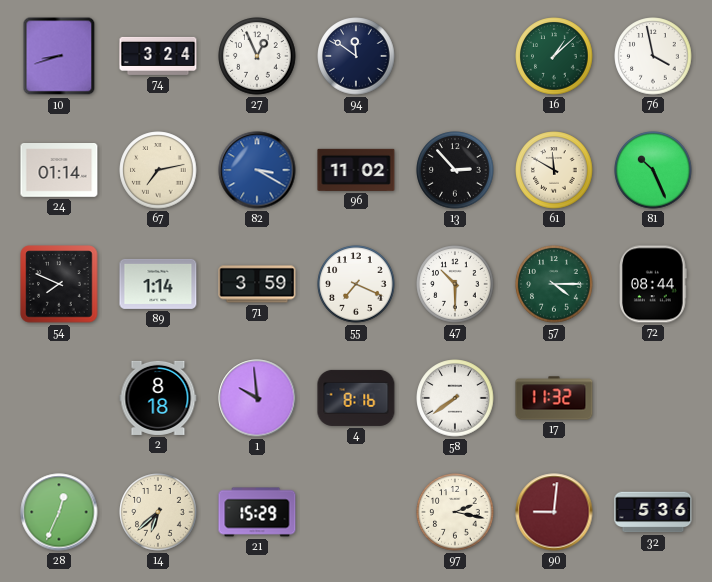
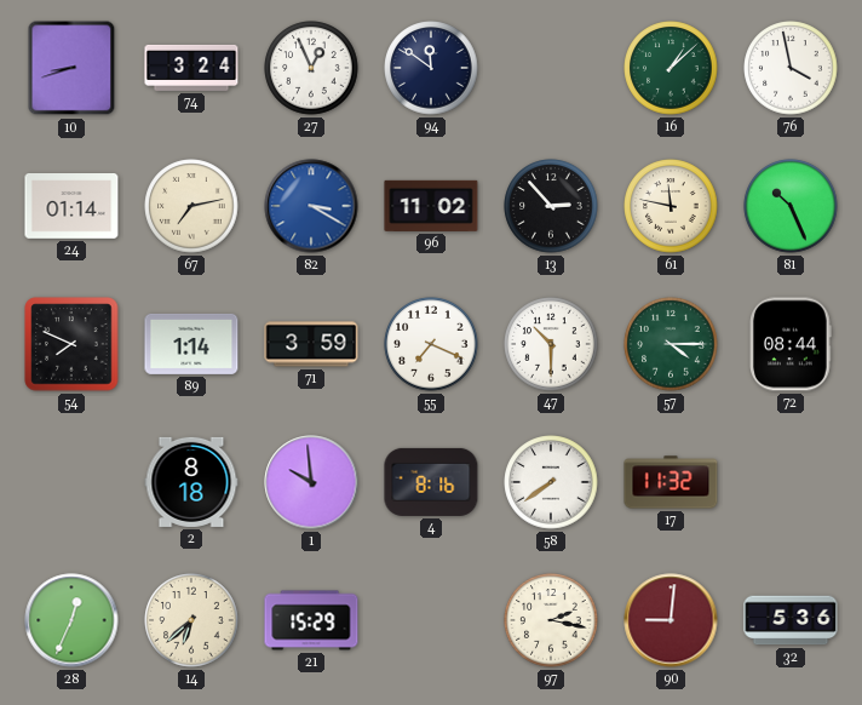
61: 11:50 -> 11:47 (671, 206)
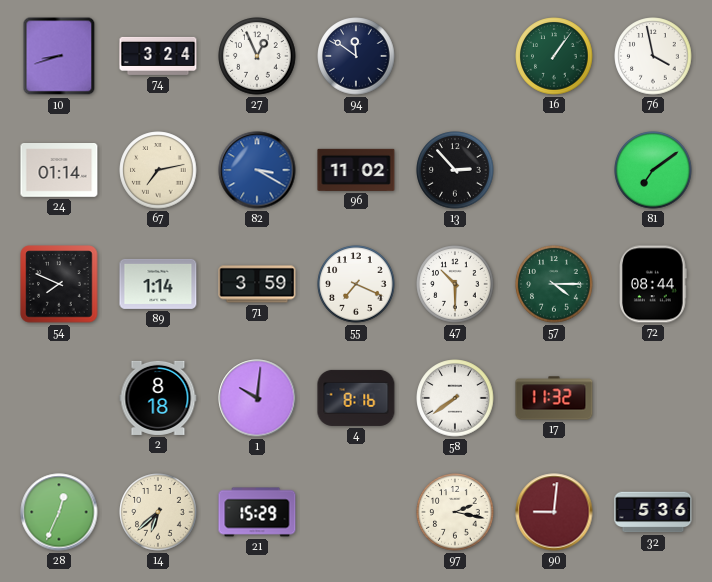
16: 1:08 -> 1:06 (554, 56)
61: 11:47 -> none (671, 206)
81: 10:26 -> 7:09 (653, 170)
1: 9:59 -> 10:01 (257, 398)
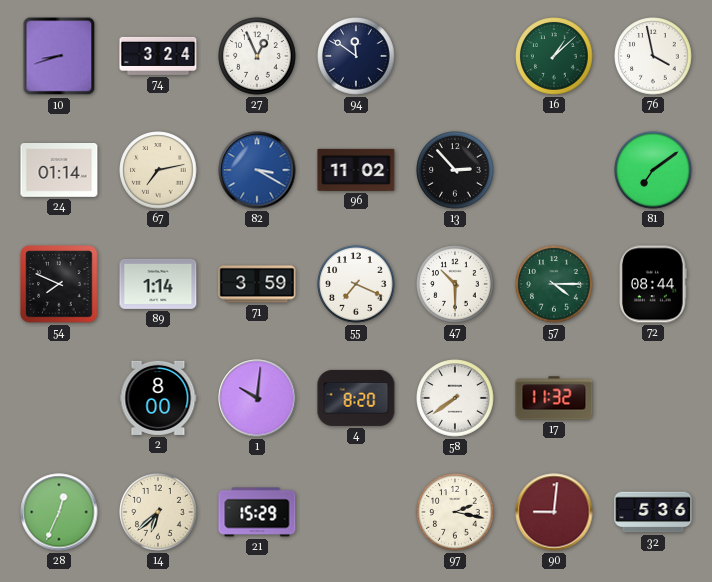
16: 1:06 -> 1:08 (554, 56)
2: 8:18 -> 8:00 (158, 398)
4: 8:16 -> 8:20 (356, 398)
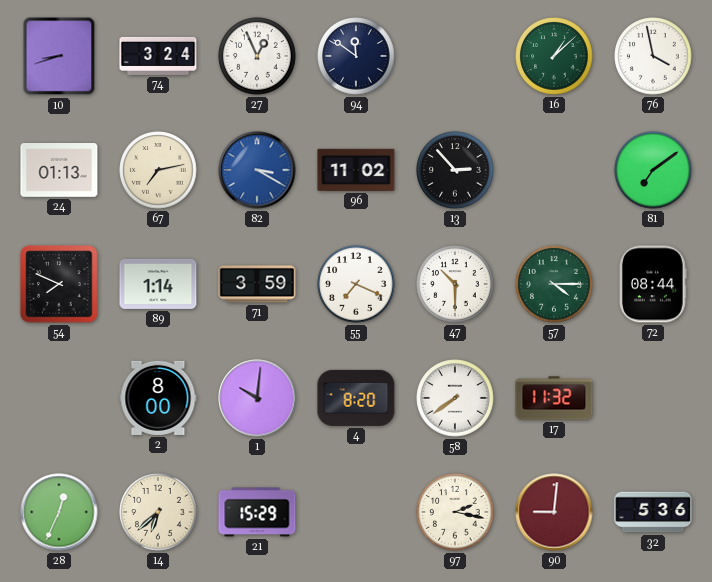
24: 01:14 -> 01:13 (59, 171)
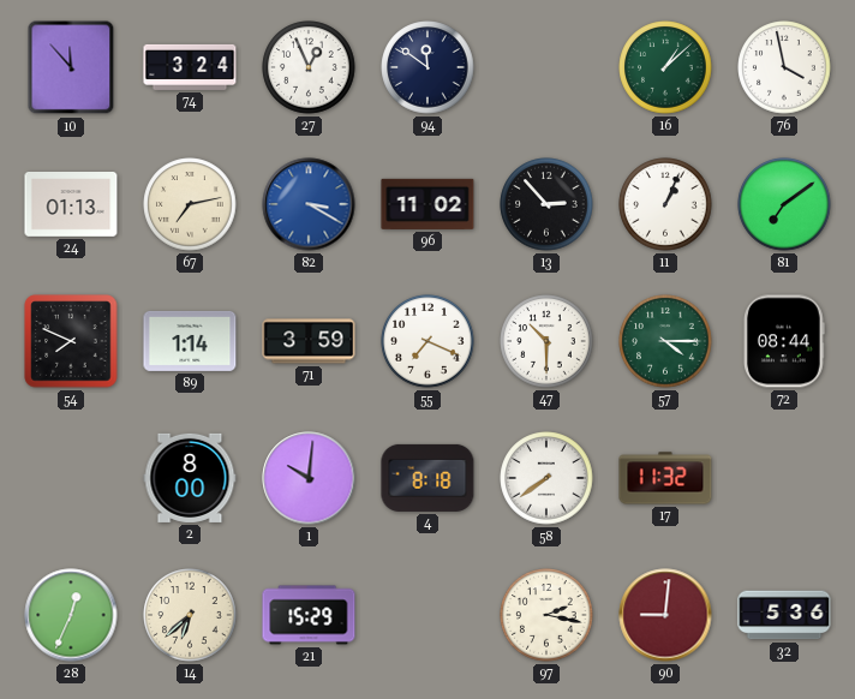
10: 8:42 -> 11:53 (71, 67)
11: none -> 1:04 (665, 204)
4: 8:20 -> 8:18 (427, 478)
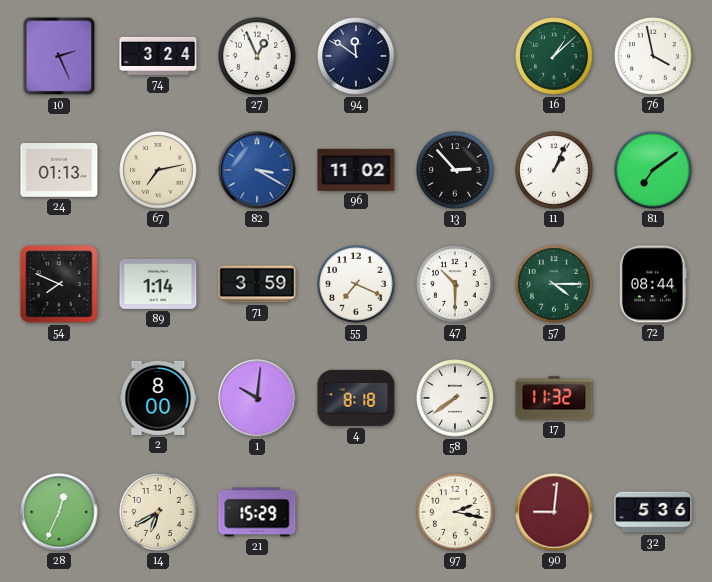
10: 11:53 -> 2:26 (59, 56)
14: 6:38 -> 6:40 (158, 512)
